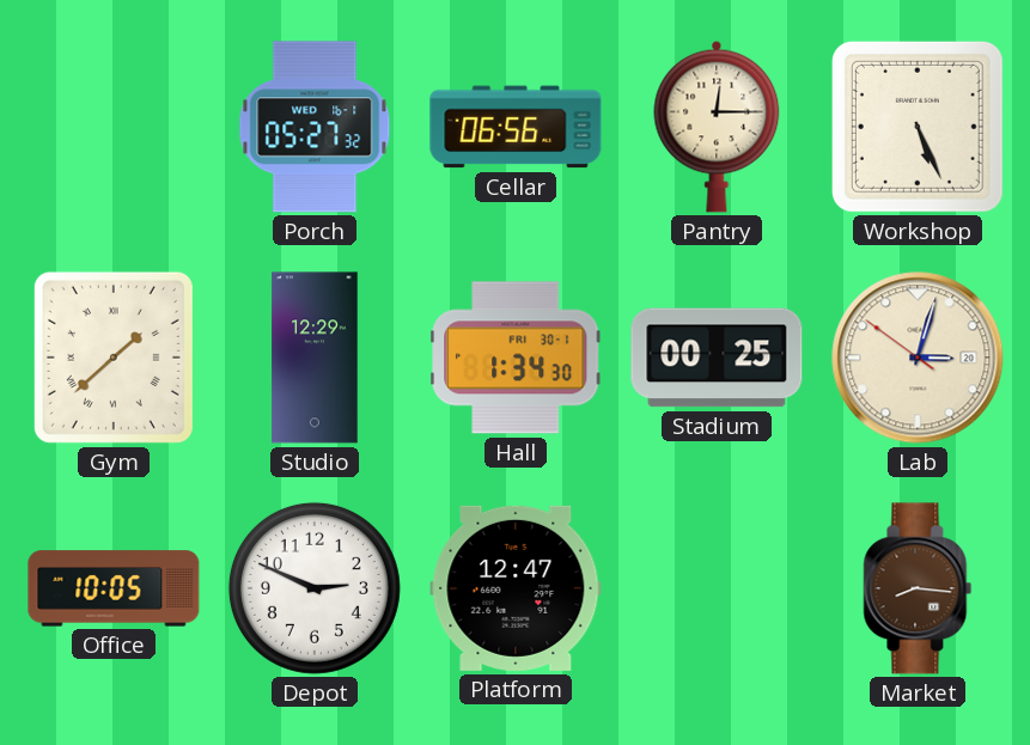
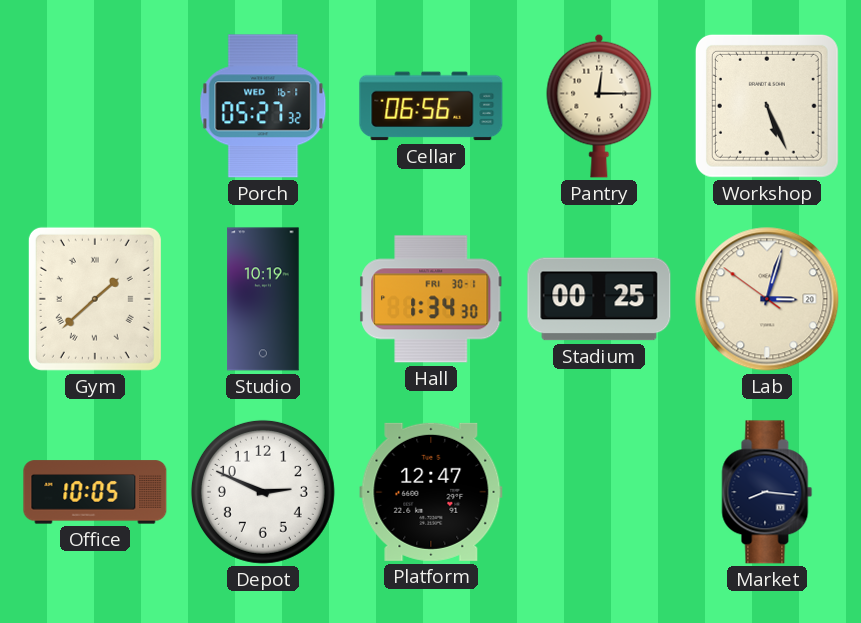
Studio: 12:29 -> 10:19 (263, 299)
Market dial: brown -> navy (767, 492)
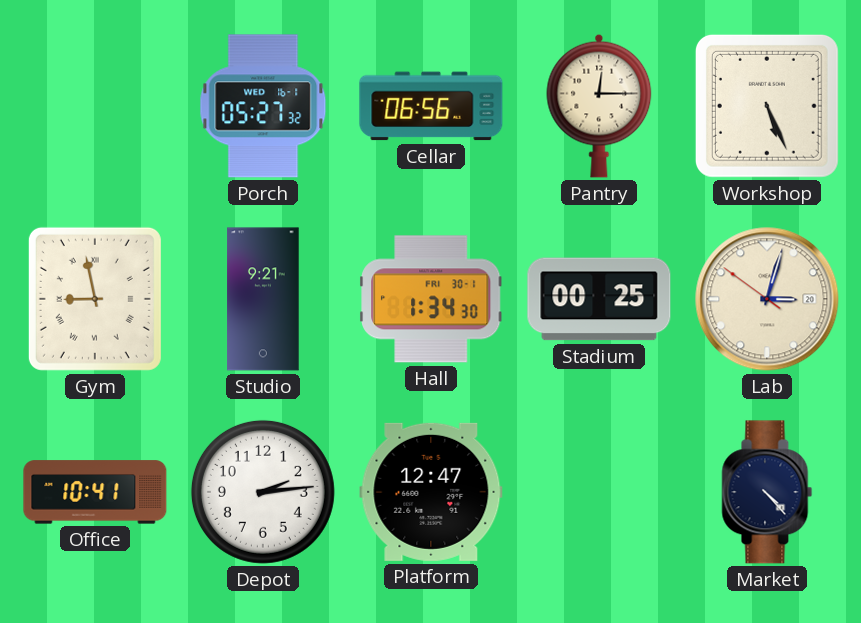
Gym: 1:38 -> 8:58 (95, 299)
Studio: 10:19 -> 9:21 (263, 299)
Office: 10:05 -> 10:41 (95, 492)
Depot: 2:49 -> 2:14 (263, 492)
Market: 8:16 -> 4:23 (767, 492)
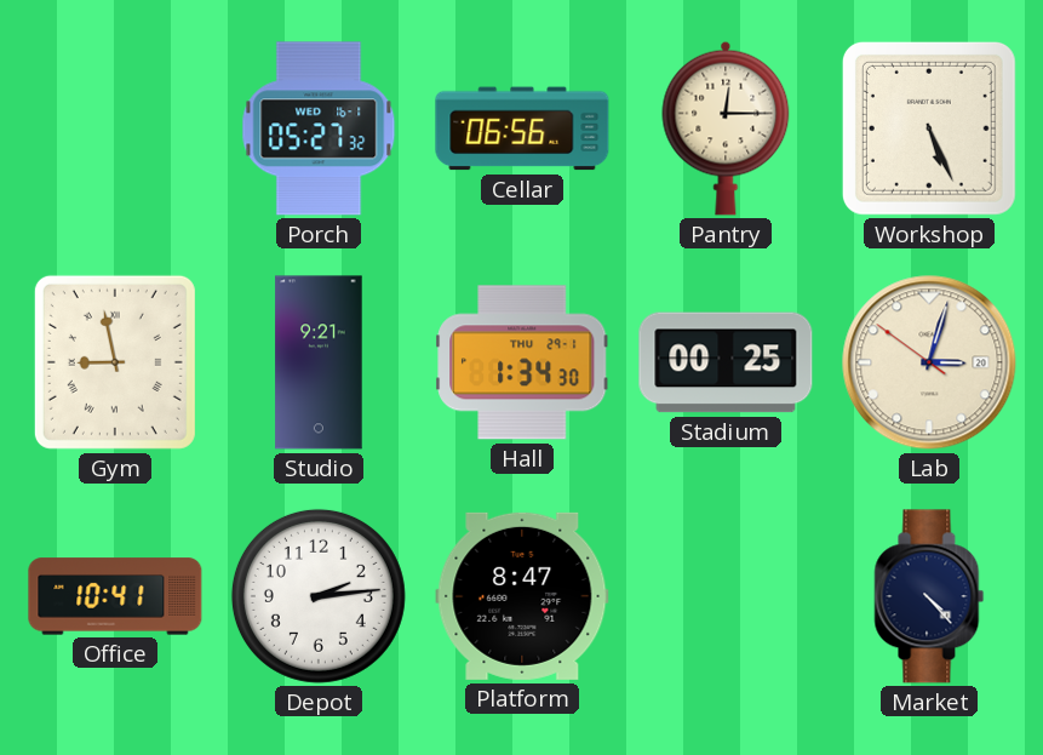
Hall date: FRI 30-1 -> THU 29-1 (522, 362)
Platform: 12:47 -> 8:47 (522, 596)
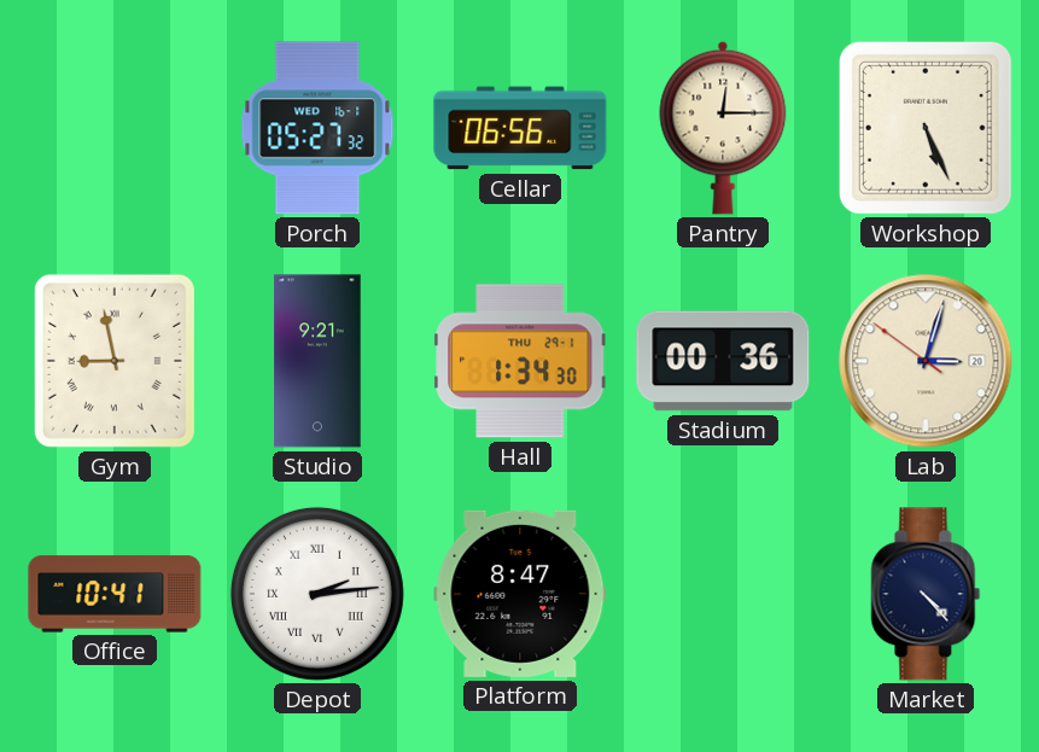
Stadium: 00:25 -> 00:36 (723, 361)
Depot numerals: Arabic -> Roman (317, 594)
